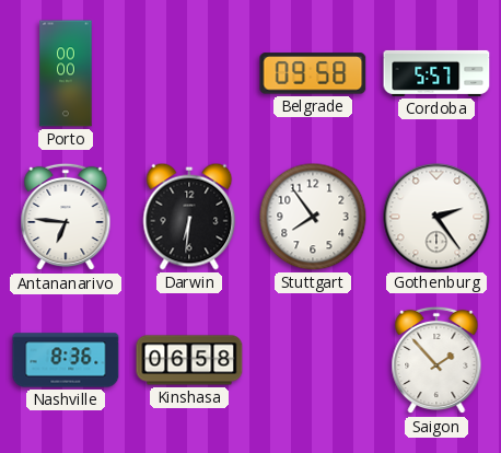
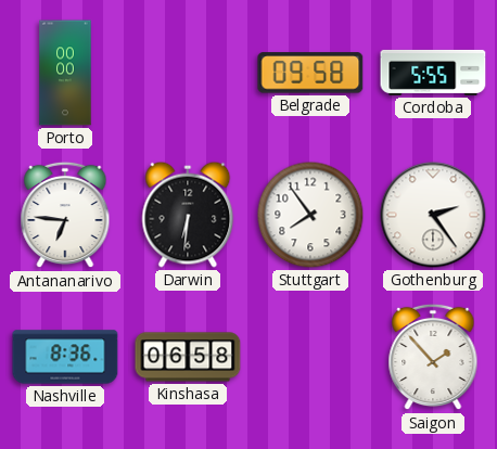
Cordoba: 5:57 -> 5:55 (433, 73)
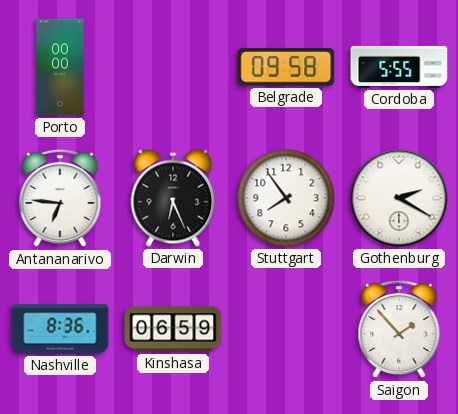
Darwin: 6:31 -> 6:26 (173, 198)
Gothenburg: 2:24 -> 2:20 (399, 198)
Kinshasa: 06:58 -> 06:59 (173, 329)
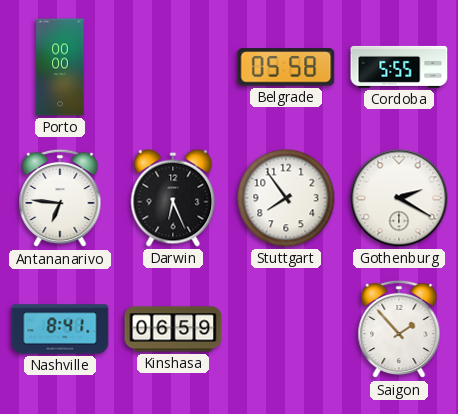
Belgrade: 09:58 -> 05:58 (286, 67)
Nashville: 8:36 -> 8:41 (60, 329)
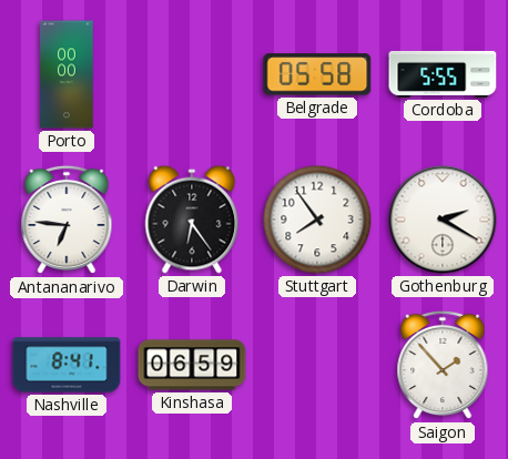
Darwin: 6:26 -> 6:24 (192, 220)
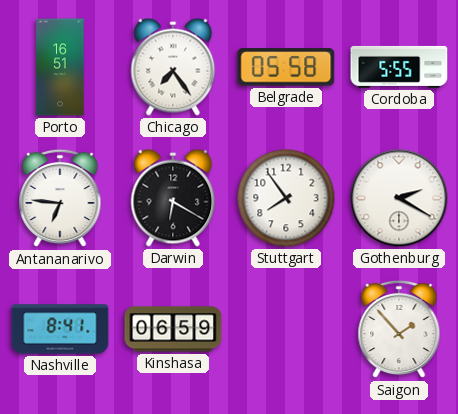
Porto: 00:00 -> 16:51 (60, 67)
Chicago: none -> 7:24 (173, 67)
Darwin: 6:24 -> 6:20 (173, 198)
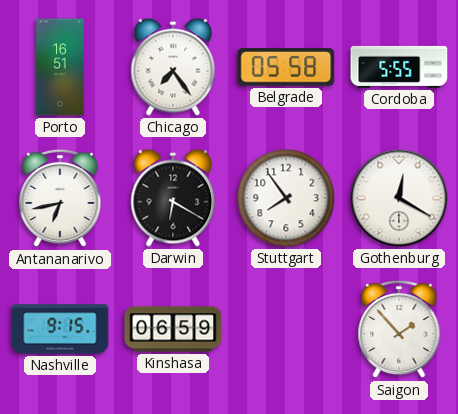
Antananarivo: 6:46 -> 6:43 (60, 198)
Gothenburg: 2:20 -> 12:20 (399, 198)
Nashville: 8:41 -> 9:15 (60, 329)
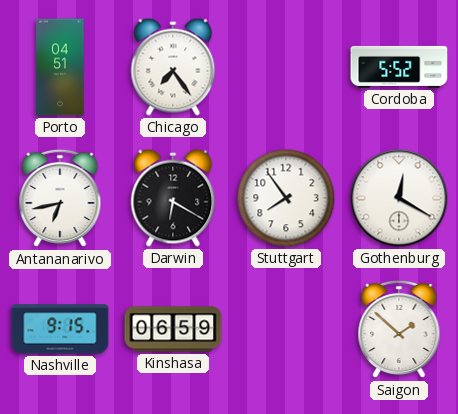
Porto: 16:51 -> 04:51 (60, 67)
Belgrade: 05:58 -> none (286, 67)
Cordoba: 5:55 -> 5:52 (399, 67)
Saigon: 1:53 -> 1:52 (399, 329)
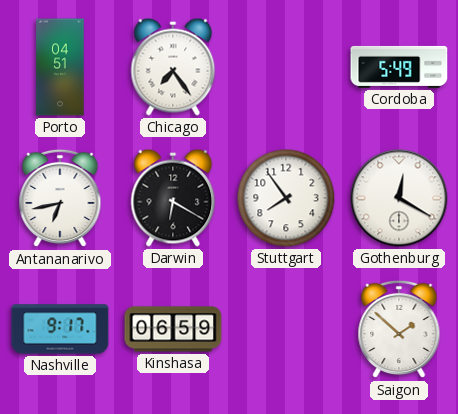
Cordoba: 5:52 -> 5:49 (399, 67)
Nashville: 9:15 -> 9:17 (60, 329)
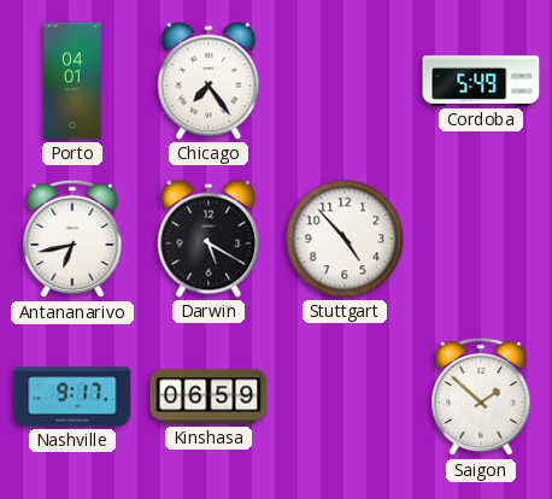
Porto: 04:51 -> 04:01 (72, 81)
Darwin: 6:20 -> 5:20 (209, 239)
Stuttgart: 7:54 -> 4:53 (345, 239)
Gothenburg: 12:20 -> none (399, 198)
